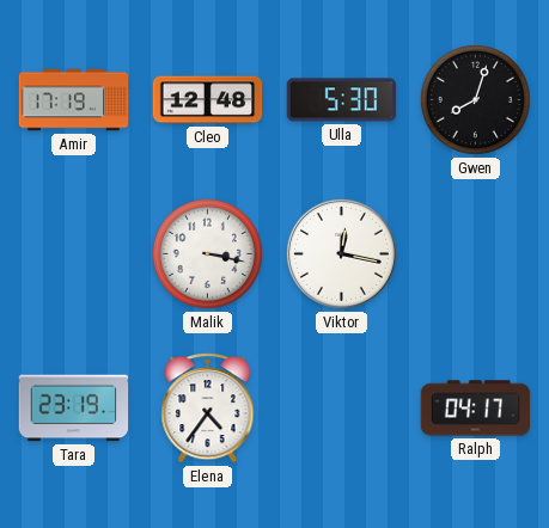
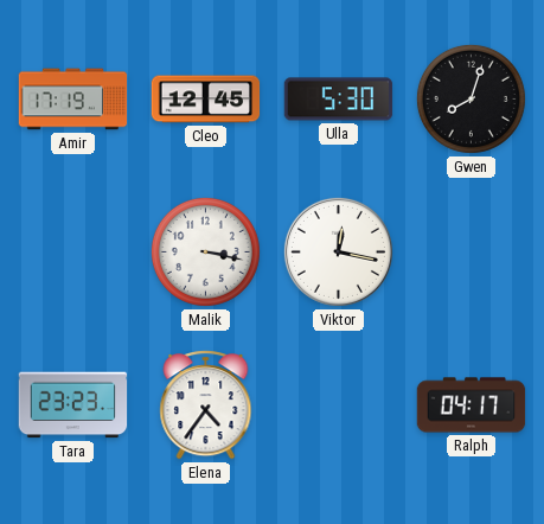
Cleo: 12:48 -> 12:45 (206, 100)
Tara: 23:19 -> 23:23 (73, 405)
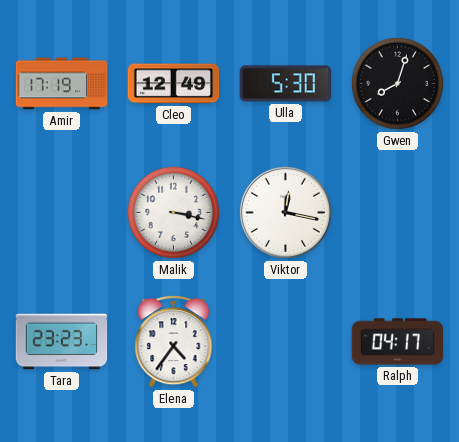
Cleo: 12:45 -> 12:49 (174, 84)
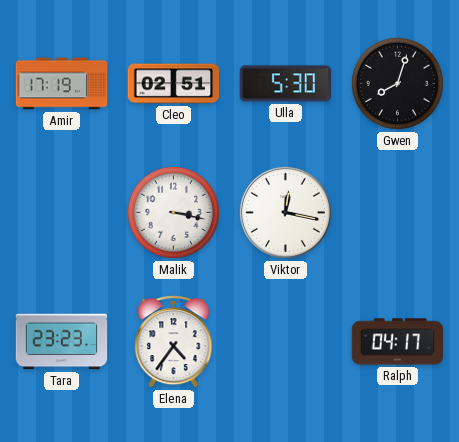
Cleo: 12:49 -> 02:51 (174, 84)
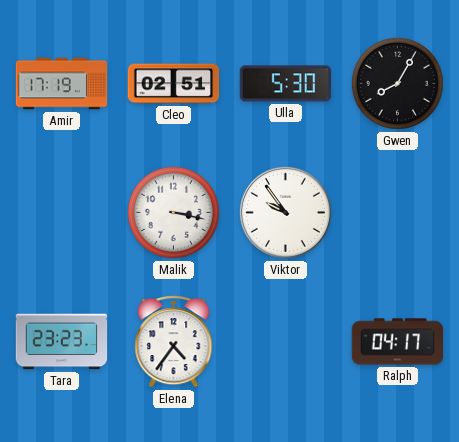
Gwen: 8:03 -> 8:05 (397, 83)
Viktor: 12:17 -> 9:54 (285, 212)
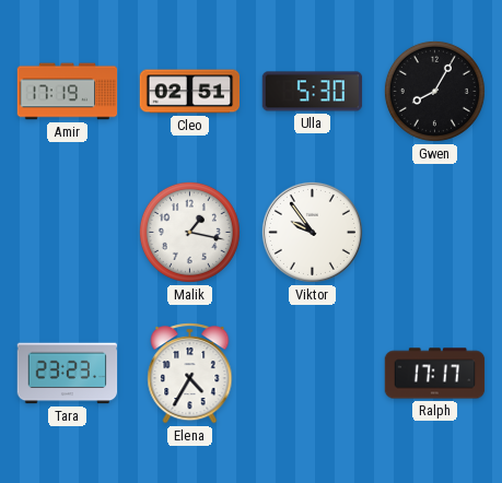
Malik: 3:17 -> 1:17 (189, 232)
Elena: 4:36 -> 4:35 (190, 374)
Ralph: 04:17 -> 17:17 (435, 374)
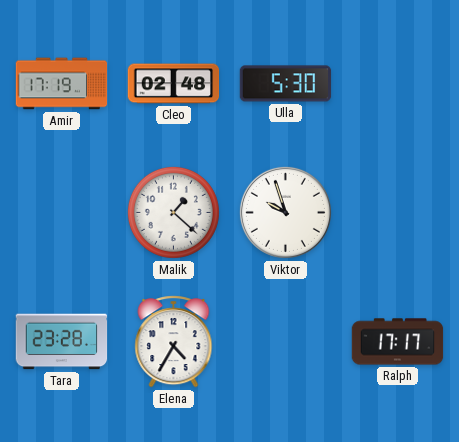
Cleo: 02:51 -> 02:48 (174, 84)
Gwen: 8:05 -> none (434, 91)
Malik: 1:17 -> 1:22 (173, 212)
Viktor: 9:54 -> 9:57 (285, 212)
Tara: 23:23 -> 23:28 (62, 342)
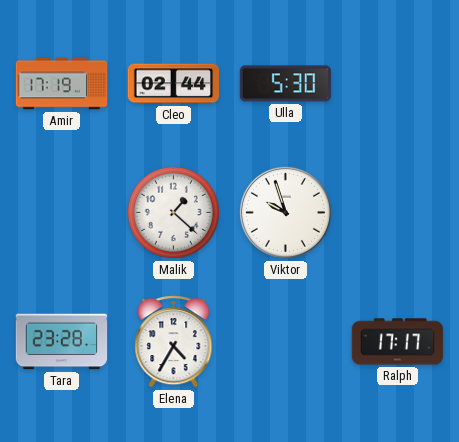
Cleo: 02:48 -> 02:44 (174, 84)
